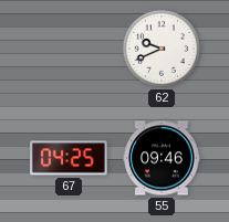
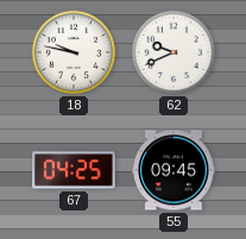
18: none -> 9:47 (74, 52)
55: 09:46 -> 09:45 (174, 170)
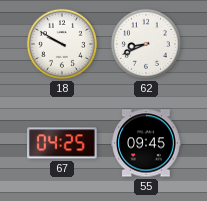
18: 9:47 -> 9:50 (62, 44)
62: 9:41 -> 8:41 (146, 44)
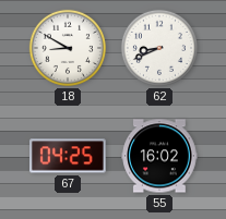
18: 9:50 -> 8:50 (68, 48)
55: 09:45 -> 16:02 (159, 156)
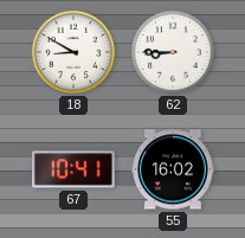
62: 8:41 -> 8:45 (173, 52)
67: 04:25 -> 10:41 (75, 169)
